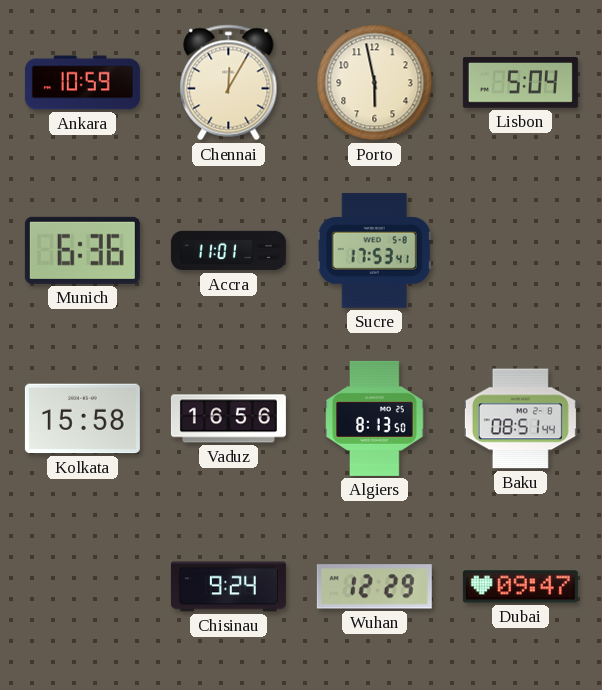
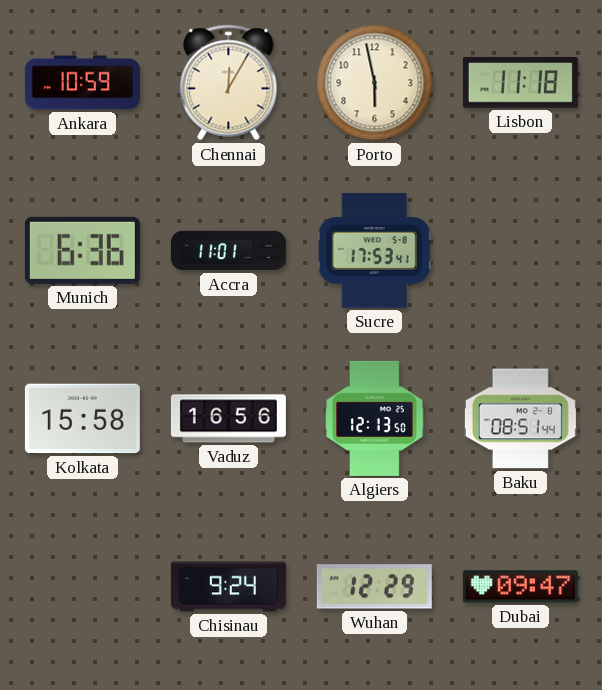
Lisbon: 5:04 -> 11:18 (520, 83)
Algiers: 8:13 -> 12:13 (375, 418)
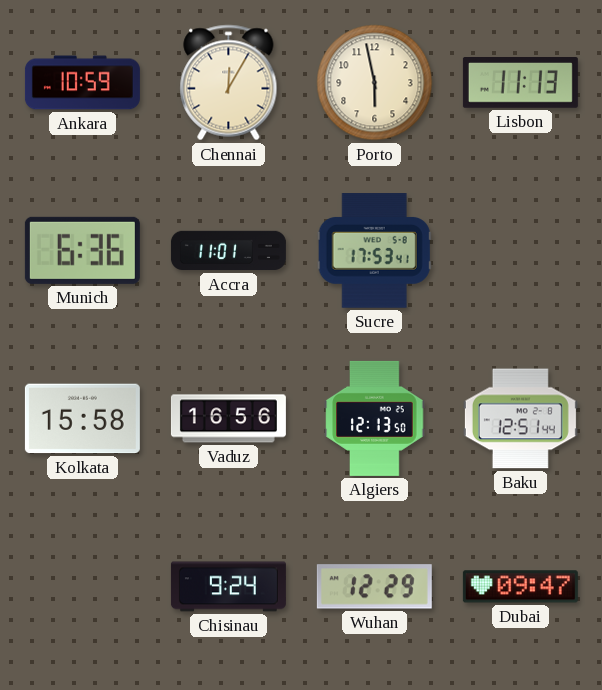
Lisbon: 11:18 -> 11:13 (520, 83)
Baku: 08:51 -> 12:51 (520, 419)
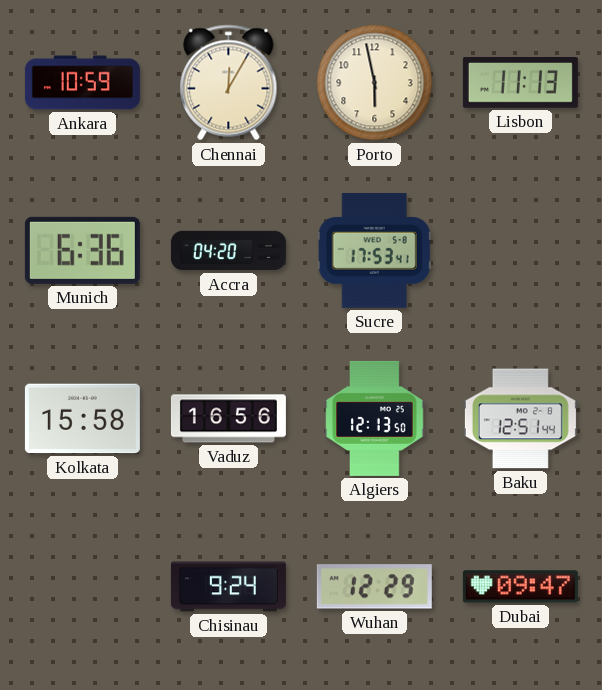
Accra: 11:01 -> 04:20 (228, 251)
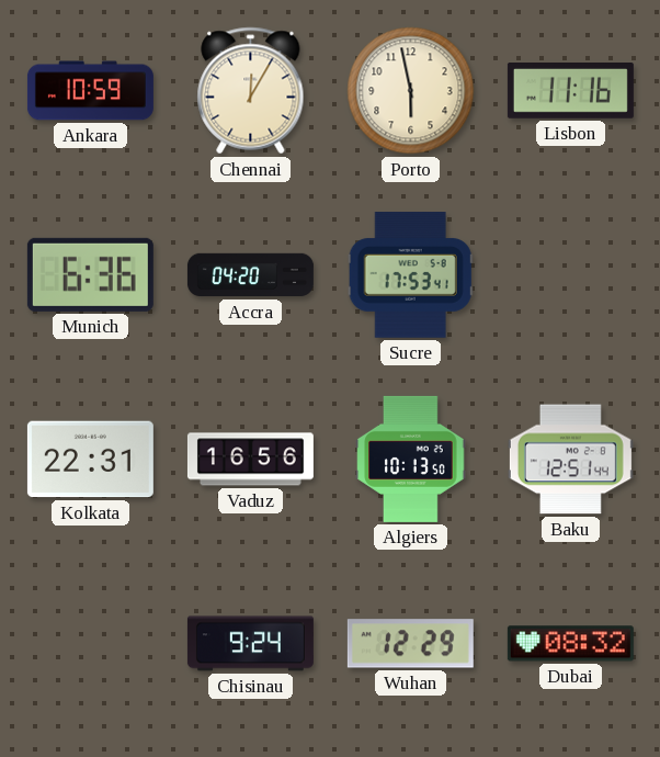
Lisbon: 11:13 -> 11:16 (570, 91)
Kolkata: 15:58 -> 22:31 (90, 460)
Algiers: 12:13 -> 10:13 (411, 459)
Dubai: 09:47 -> 08:32 (570, 644)
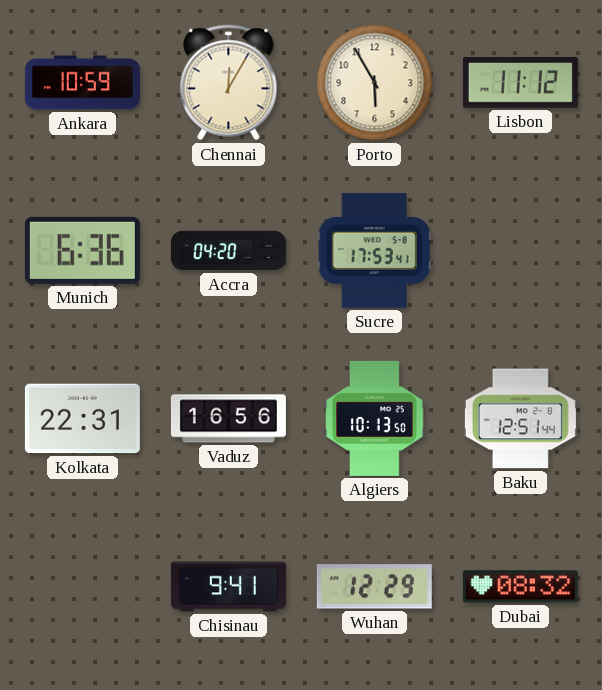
Porto: 5:58 -> 5:55 (375, 83)
Lisbon: 11:16 -> 11:12 (520, 83)
Chisinau: 9:24 -> 9:41 (228, 587)
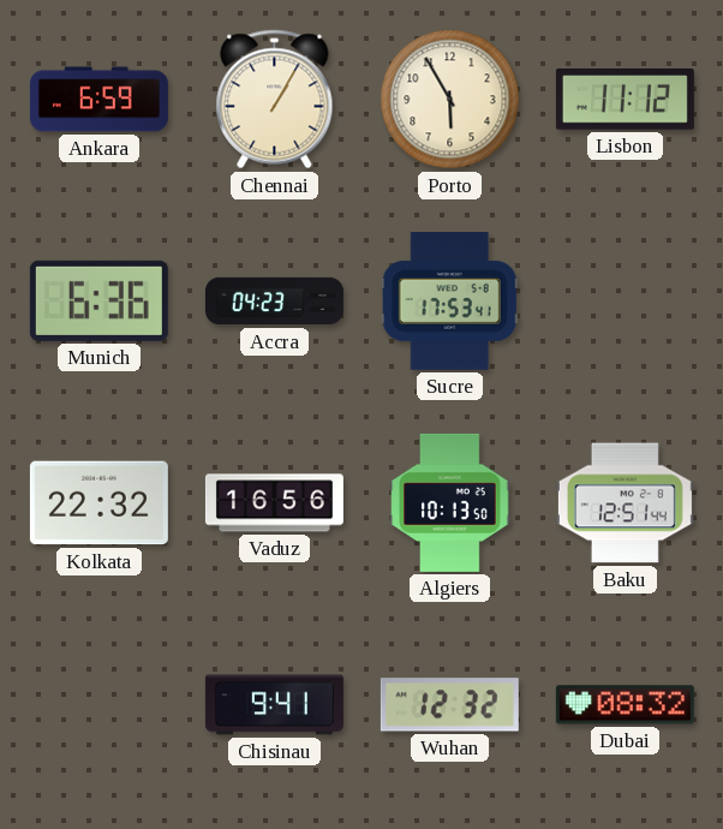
Ankara: 10:59 -> 6:59 (98, 100)
Chennai: 12:05 -> 1:05 (275, 100)
Accra: 04:20 -> 04:23 (274, 302)
Kolkata: 22:31 -> 22:32 (98, 503)
Wuhan: 12:29 -> 12:32 (449, 705)
